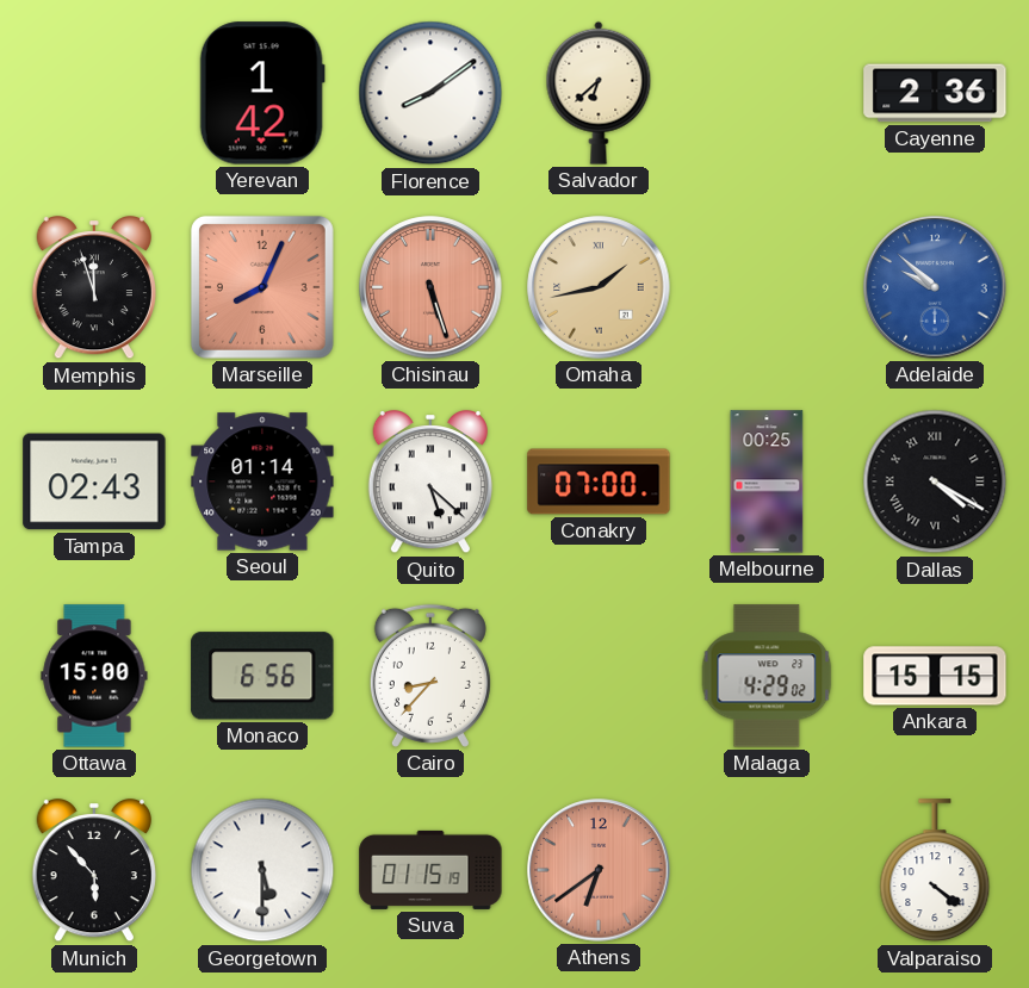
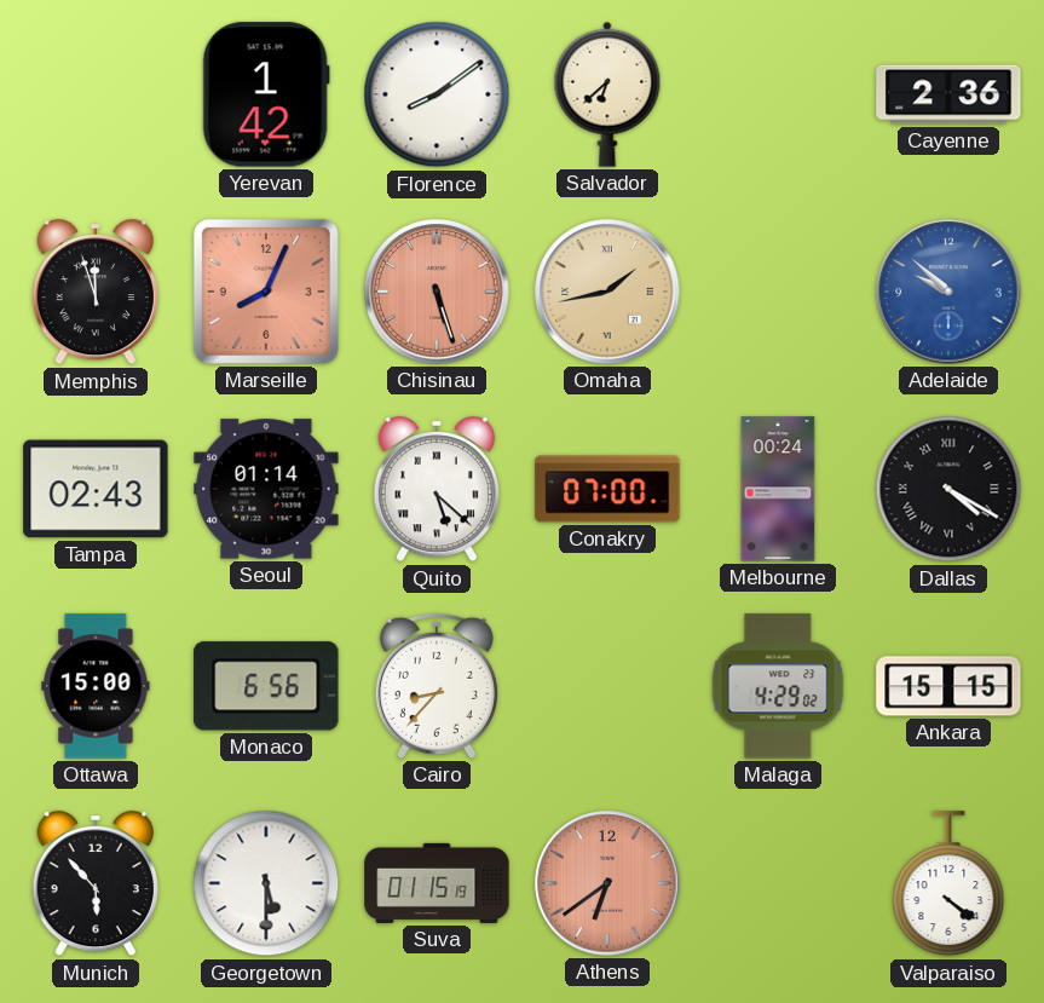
Melbourne: 00:25 -> 00:24 (778, 489)
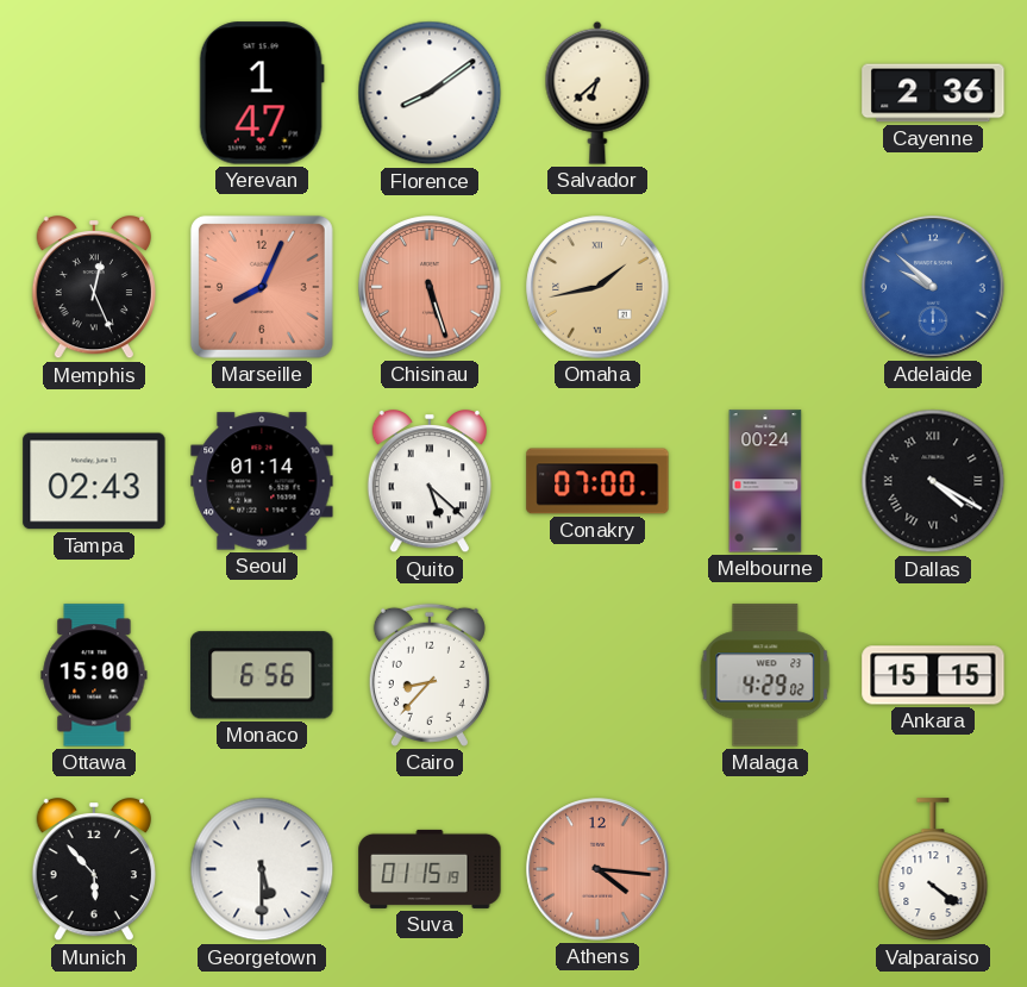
Yerevan: 1:42 -> 1:47 (262, 93)
Memphis: 11:57 -> 12:26 (94, 287)
Athens: 6:39 -> 4:16 (597, 869)
